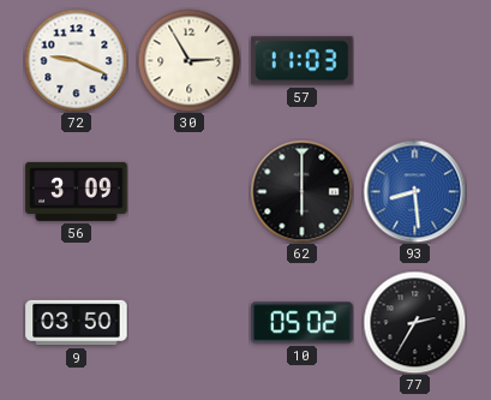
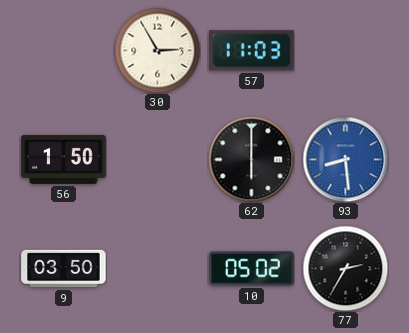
72: 9:19 -> none (76, 60)
56: 3:09 -> 1:50 (64, 159)
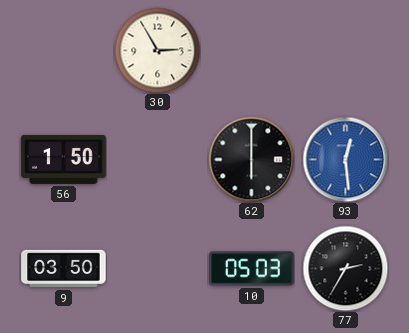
57: 11:03 -> none (252, 51)
93: 8:29 -> 12:29 (345, 159)
10: 05:02 -> 05:03 (252, 269)
